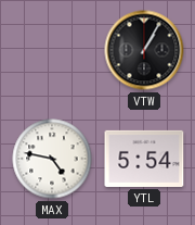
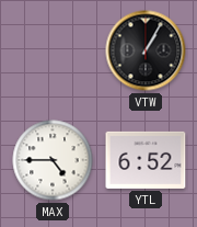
MAX: 4:47 -> 4:45 (53, 160)
YTL: 5:54 -> 6:52 (146, 160)
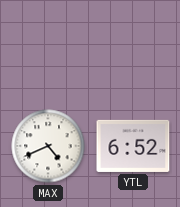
VTW: 1:05 -> none (146, 50)
MAX: 4:45 -> 4:41 (48, 146)
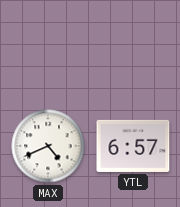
YTL: 6:52 -> 6:57 (133, 146)
